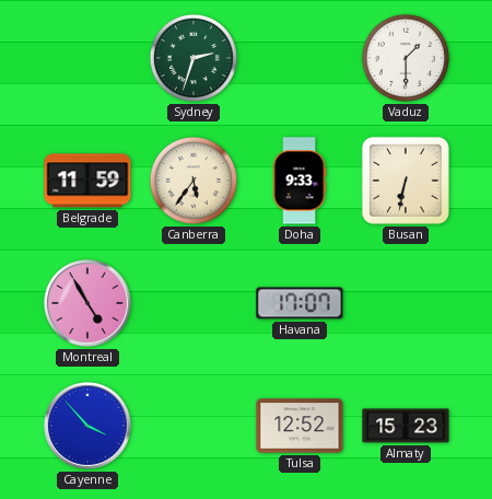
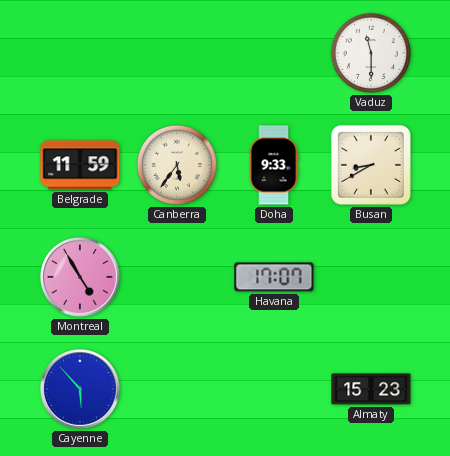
Sydney: 2:33 -> none (194, 58)
Vaduz: 1:30 -> 11:30 (371, 53)
Busan: 6:32 -> 8:40 (371, 165)
Cayenne: 3:53 -> 5:53 (80, 389)
Tulsa: 12:52 -> none (300, 426)
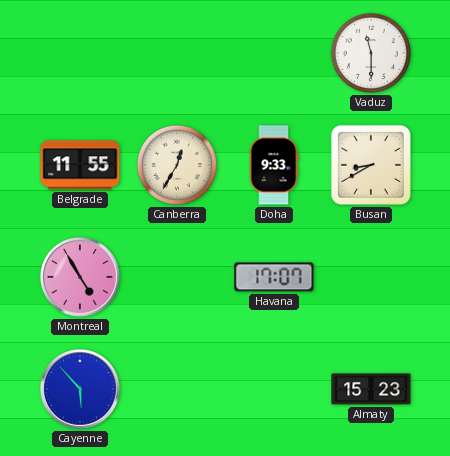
Belgrade: 11:59 -> 11:55 (80, 165)
Canberra: 5:36 -> 12:35 (177, 165)
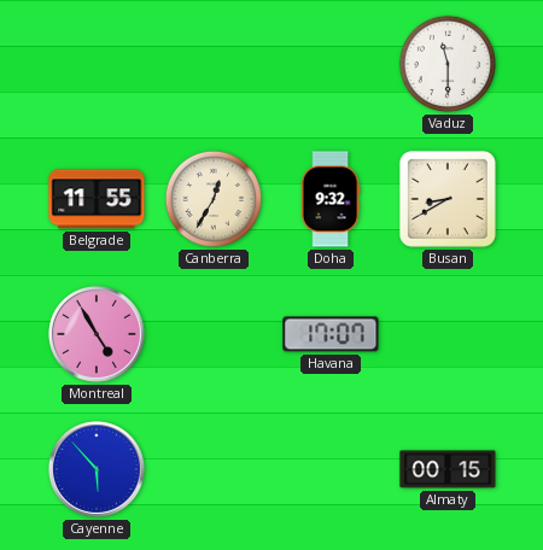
Doha: 9:33 -> 9:32 (331, 199)
Almaty: 15:23 -> 00:15 (448, 469)
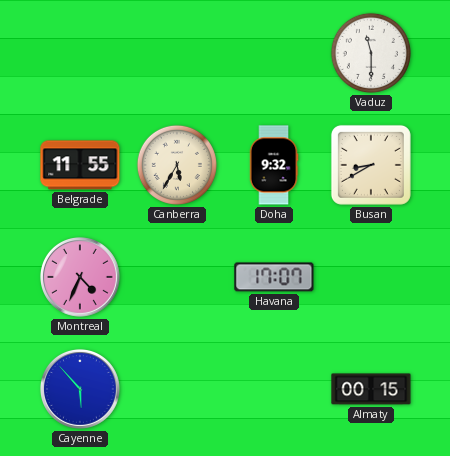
Canberra: 12:35 -> 5:35 (177, 165)
Montreal: 4:55 -> 4:34 (80, 277)
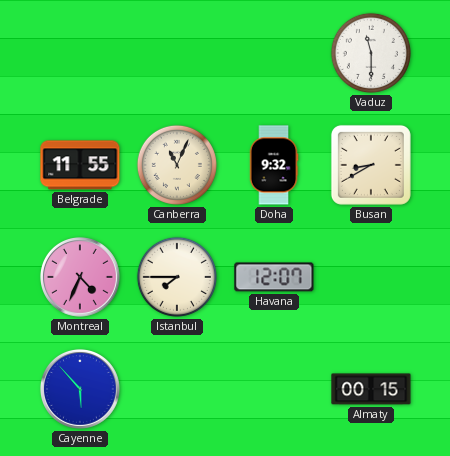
Canberra: 5:35 -> 11:04 (177, 165)
Istanbul: none -> 7:45 (177, 277)
Havana: 17:07 -> 12:07 (274, 277)
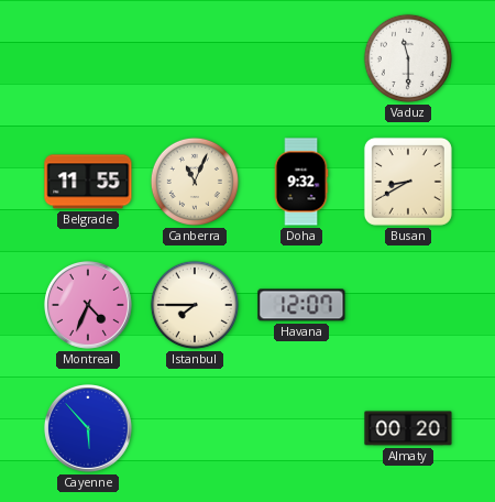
Almaty: 00:15 -> 00:20 (408, 428)
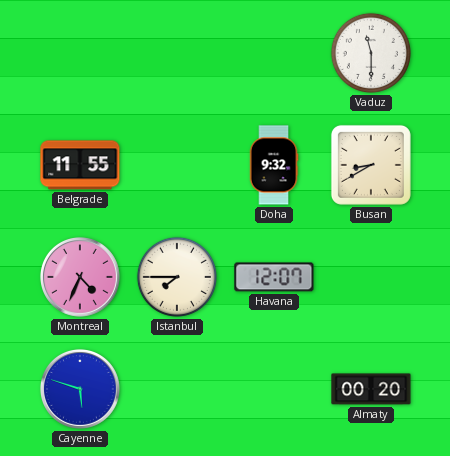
Canberra: 11:04 -> none (195, 182)
Cayenne: 5:53 -> 5:48 (80, 389)
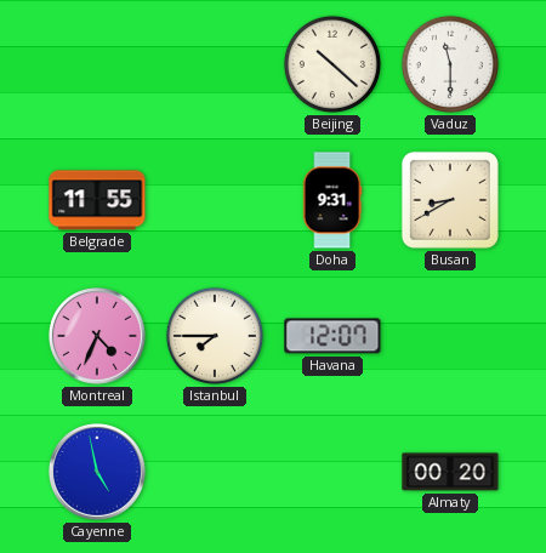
Beijing: none -> 10:22 (332, 64)
Doha: 9:32 -> 9:31 (332, 200)
Cayenne: 5:48 -> 4:58 (97, 472)
